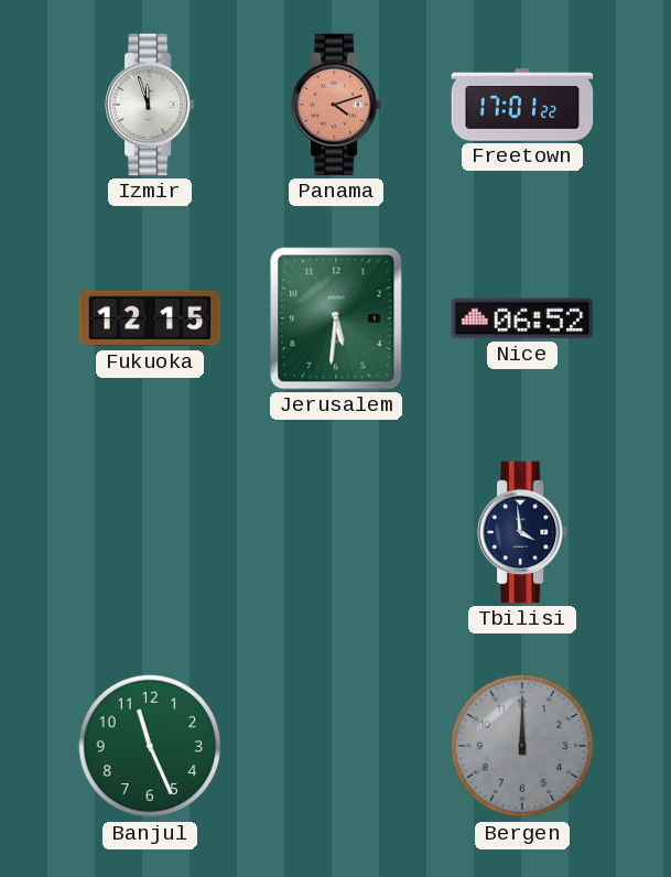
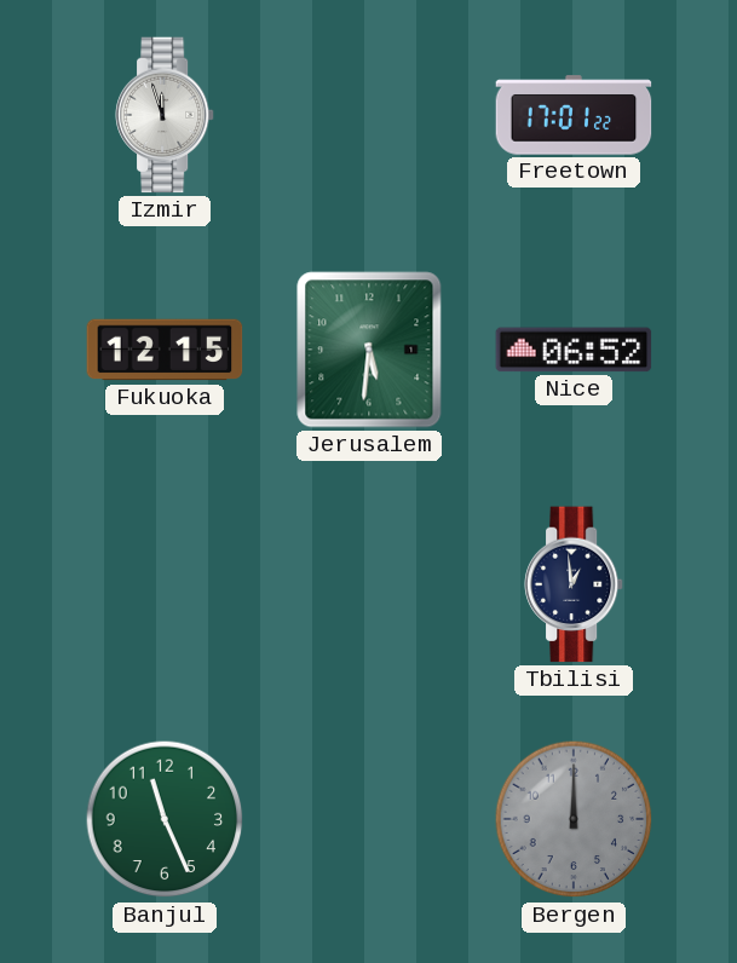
Panama: 4:12 -> none (336, 105)
Tbilisi: 3:59 -> 12:59 (574, 584)
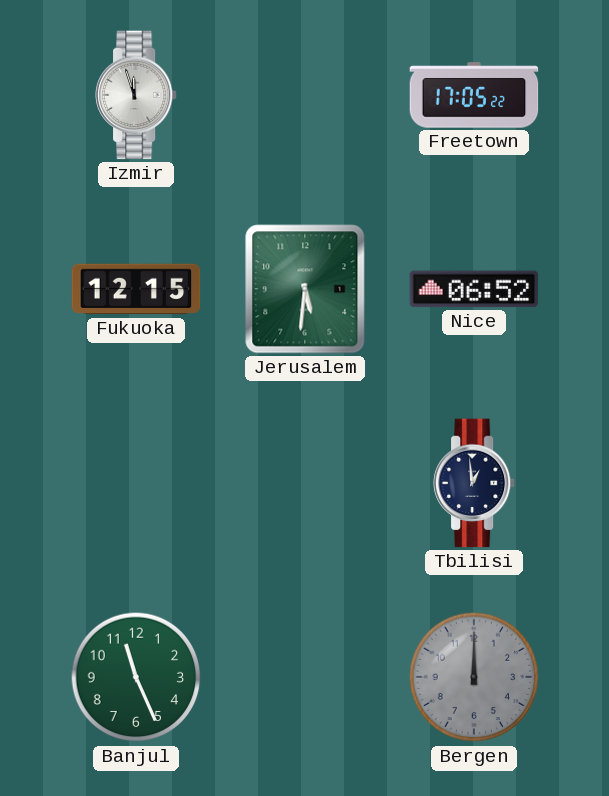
Freetown: 17:01 -> 17:05 (474, 95)
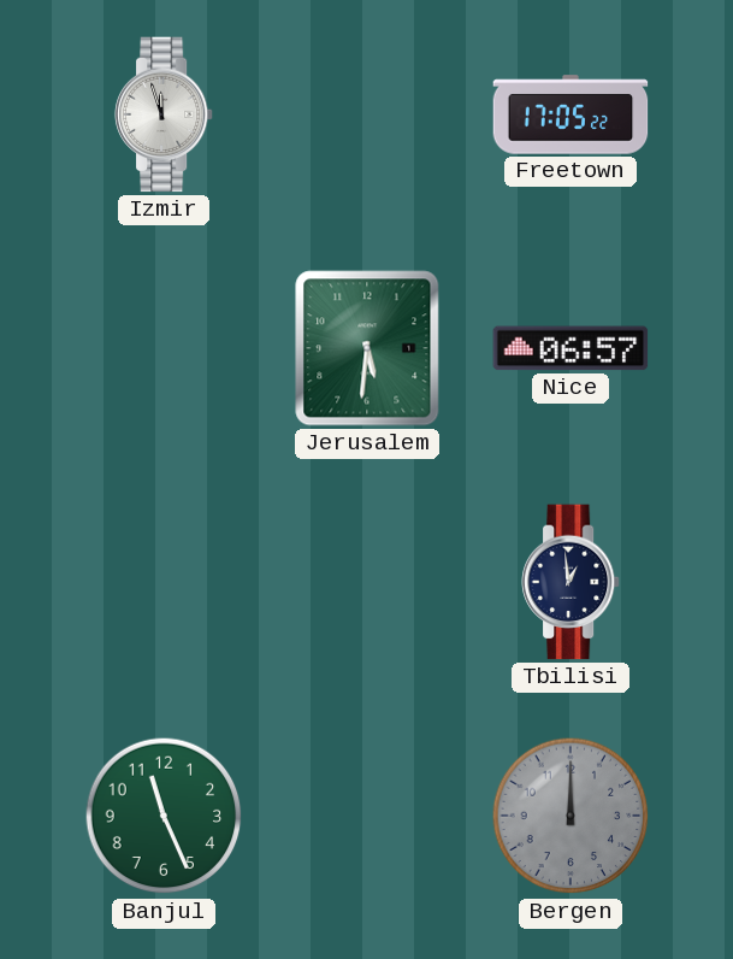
Fukuoka: 12:15 -> none (136, 289)
Nice: 06:52 -> 06:57 (571, 348)
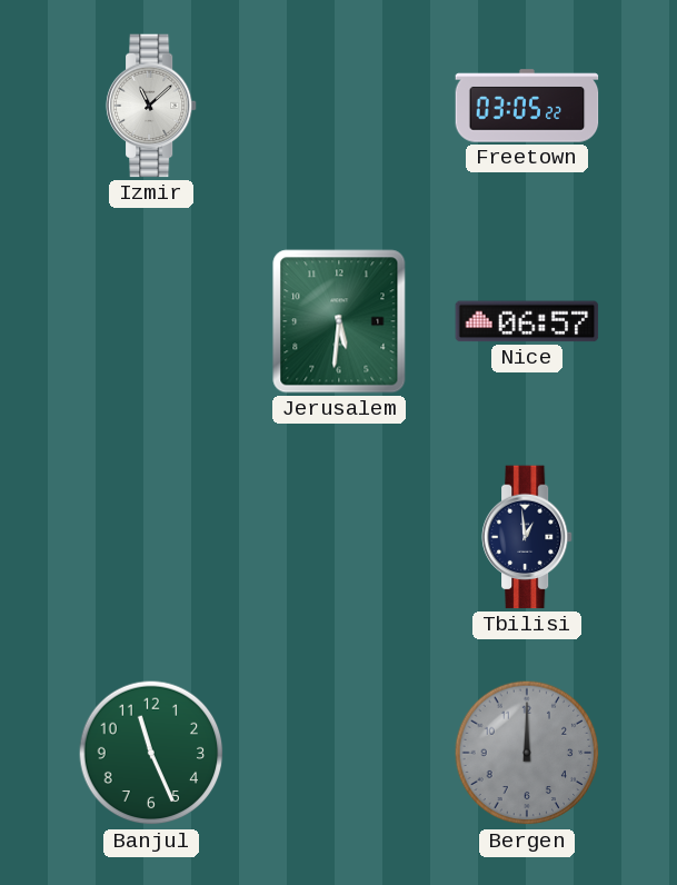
Izmir: 11:57 -> 11:08 (151, 106)
Freetown: 17:05 -> 03:05 (527, 106)
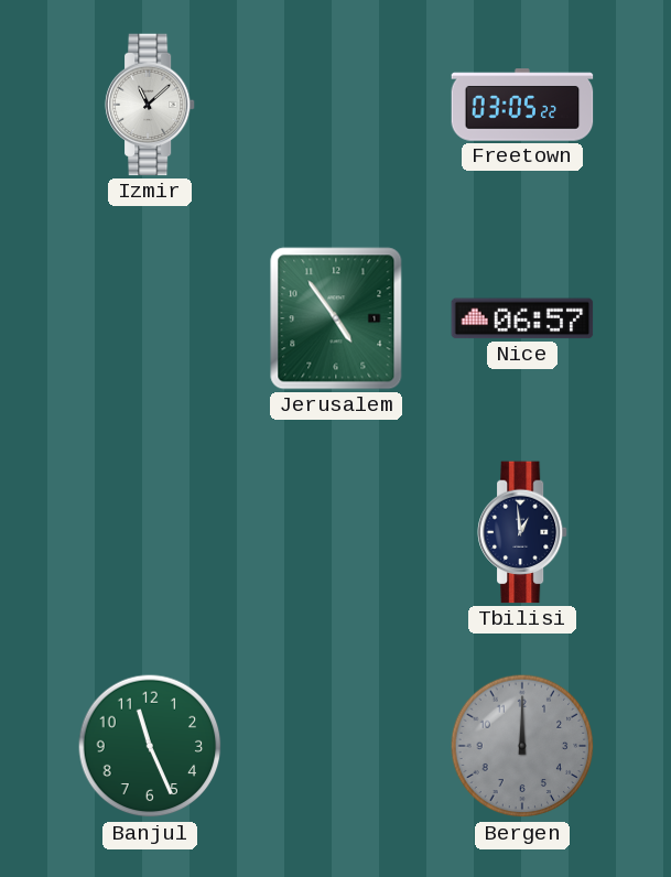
Jerusalem: 5:31 -> 4:54 (336, 318)
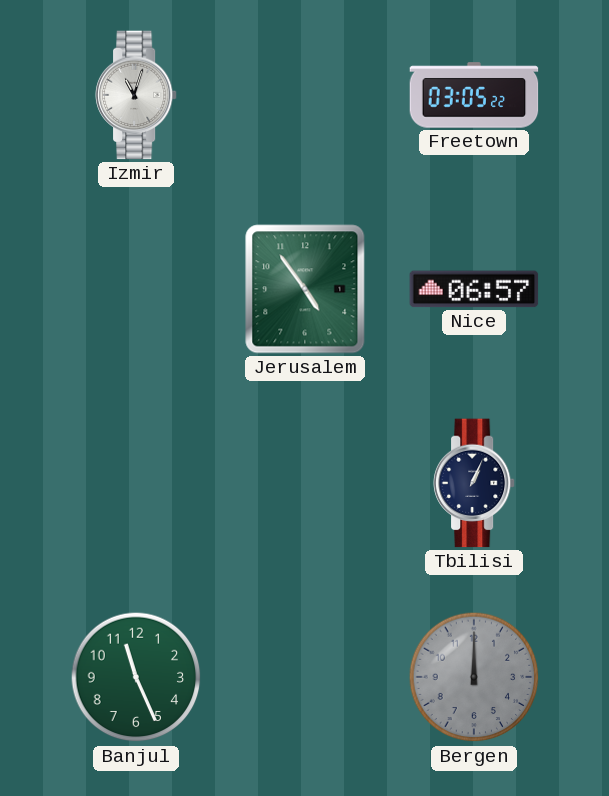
Izmir: 11:08 -> 11:03 (136, 95)
Tbilisi: 12:59 -> 1:04 (474, 483)
